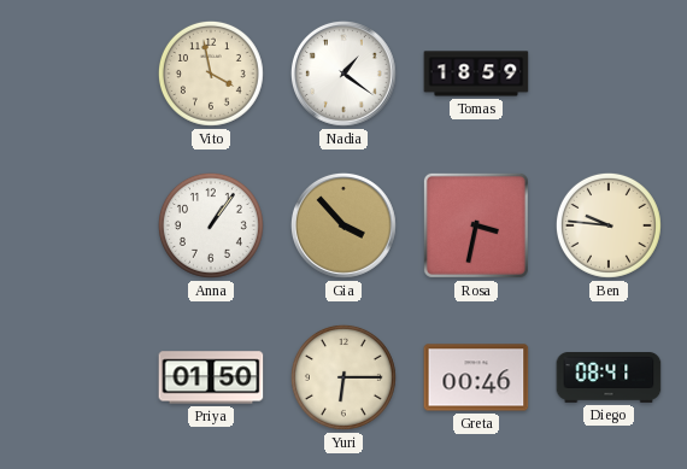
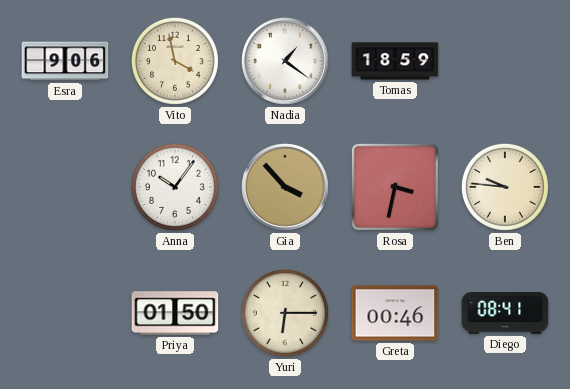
Esra: none -> 9:06 (65, 61)
Anna: 1:06 -> 10:06 (175, 187)
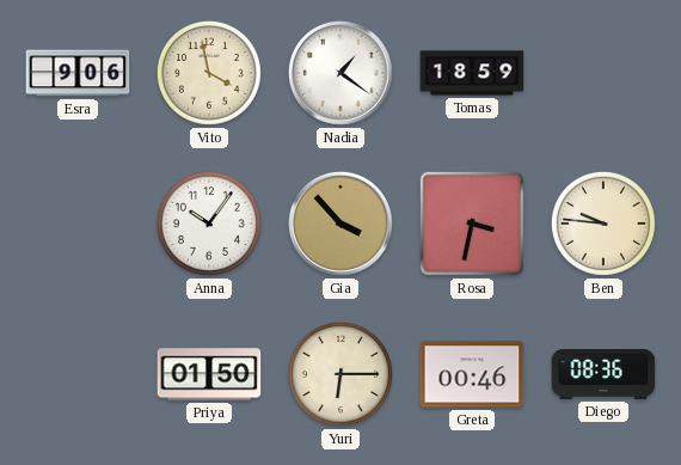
Diego: 08:41 -> 08:36 (603, 375)
